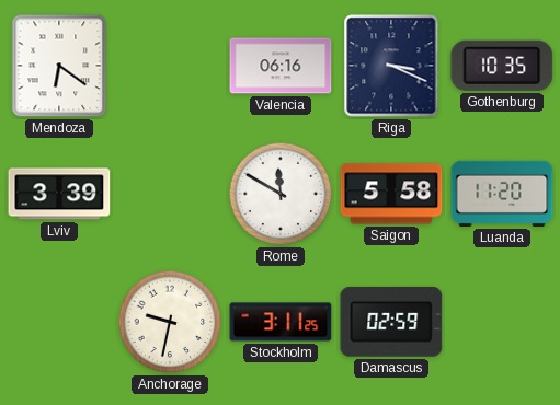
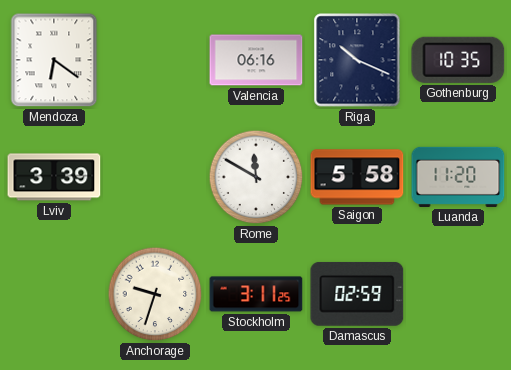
Riga: 3:19 -> 10:19 (357, 60)
Anchorage: 9:32 -> 9:33 (155, 294)
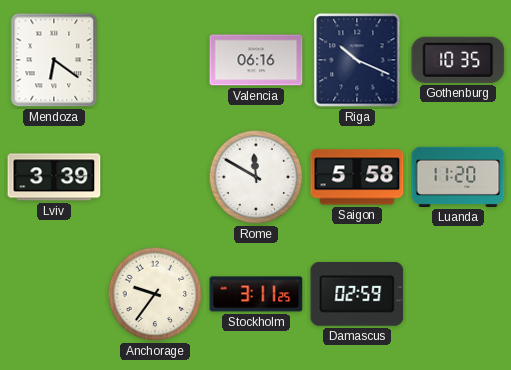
Anchorage: 9:33 -> 9:36 (155, 294)
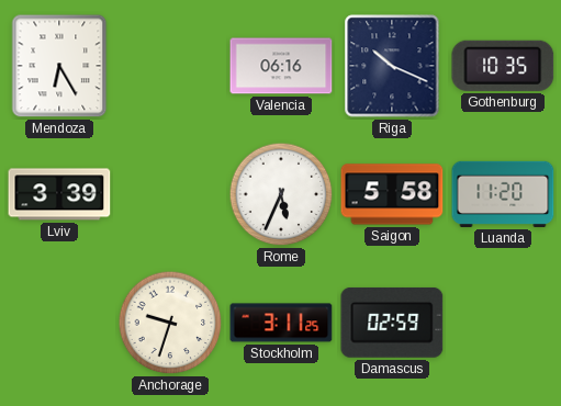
Mendoza: 6:21 -> 6:25 (59, 66)
Rome: 11:50 -> 5:34 (281, 194)
Anchorage: 9:36 -> 9:33 (170, 323)
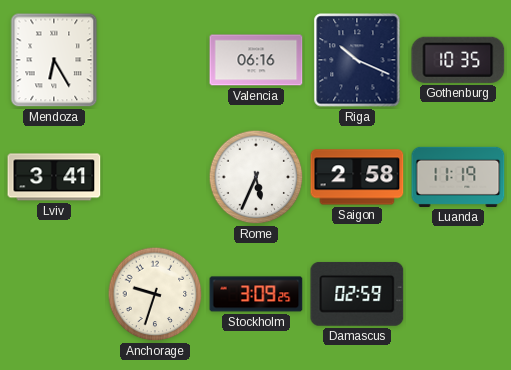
Lviv: 3:39 -> 3:41 (54, 177)
Saigon: 5:58 -> 2:58 (357, 177)
Luanda: 11:20 -> 11:19 (458, 177)
Stockholm: 3:11 -> 3:09 (256, 294)
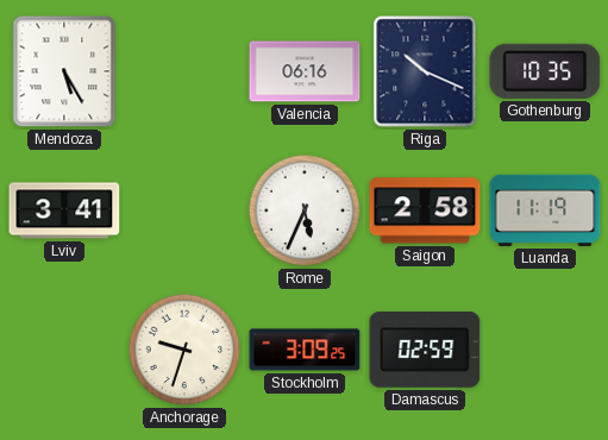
Mendoza: 6:25 -> 5:25 (64, 71)
